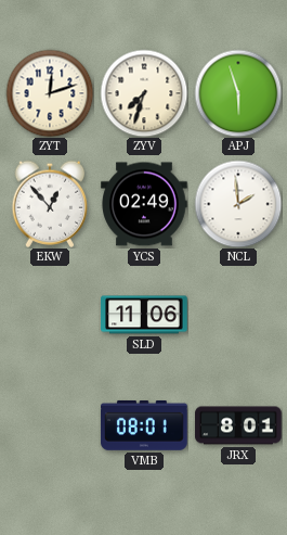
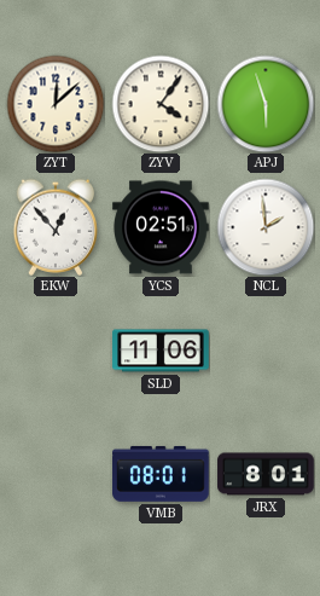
ZYT: 12:12 -> 12:08 (56, 104)
ZYV: 7:33 -> 4:06 (161, 104)
YCS: 02:49 -> 02:51 (161, 227)
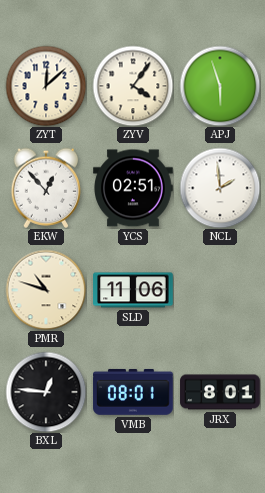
PMR: none -> 10:48 (46, 290)
BXL: none -> 12:46 (46, 392)
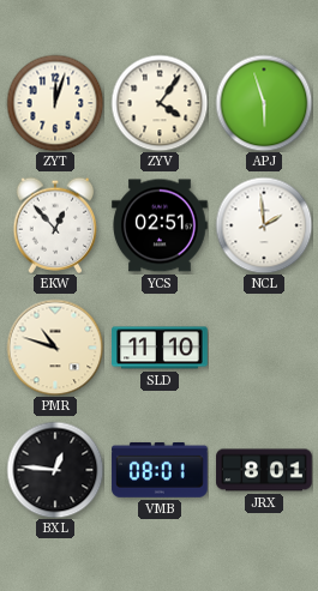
ZYT: 12:08 -> 12:03 (55, 103)
SLD: 11:06 -> 11:10 (160, 348)
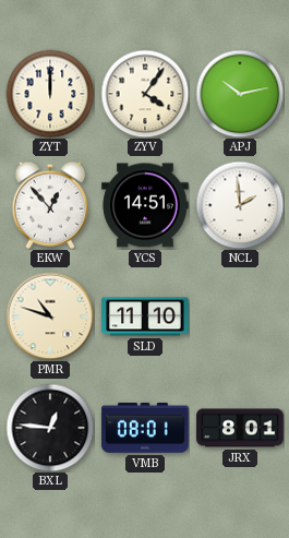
ZYT: 12:03 -> 12:00 (50, 94)
APJ: 5:57 -> 10:13 (240, 94)
YCS: 02:51 -> 14:51 (145, 205)
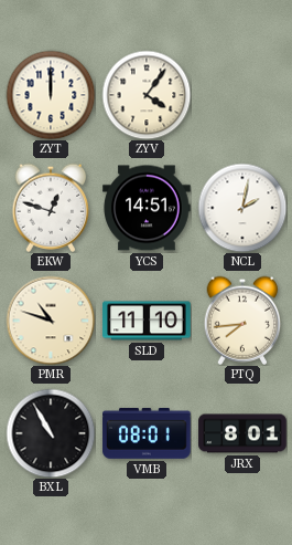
APJ: 10:13 -> none (240, 94)
EKW: 12:53 -> 12:48 (51, 208)
NCL: 1:59 -> 2:02 (242, 208)
PTQ: none -> 7:44 (242, 321)
BXL: 12:46 -> 10:55 (51, 433)
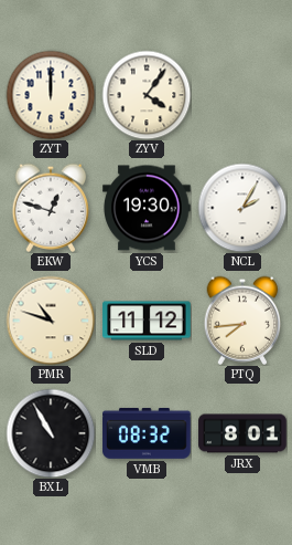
YCS: 14:51 -> 19:30 (147, 208)
NCL: 2:02 -> 2:05 (242, 208)
SLD: 11:10 -> 11:12 (147, 321)
VMB: 08:01 -> 08:32 (147, 433)
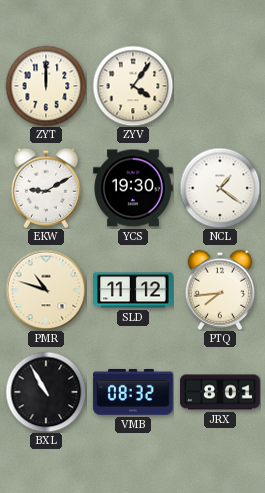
EKW: 12:48 -> 9:10 (46, 188)
NCL: 2:05 -> 1:21 (220, 188)
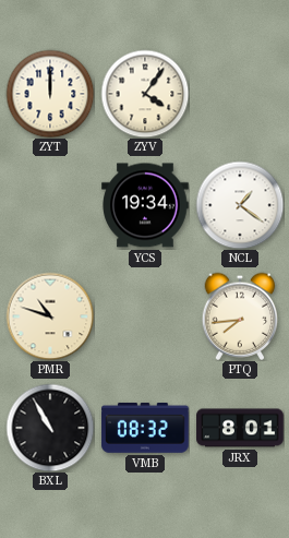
EKW: 9:10 -> none (46, 188)
YCS: 19:30 -> 19:34 (145, 205)
SLD: 11:12 -> none (133, 290)
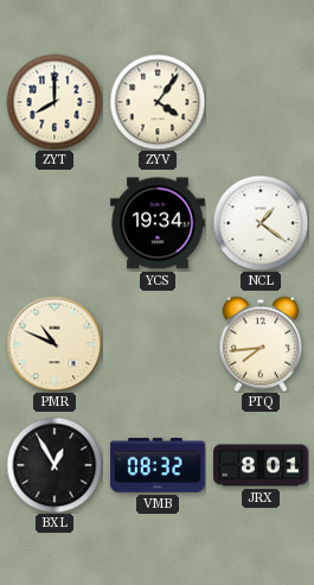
ZYT: 12:00 -> 8:00 (55, 102)
PMR: 10:48 -> 10:49 (55, 344)
BXL: 10:55 -> 12:55 (55, 465)
